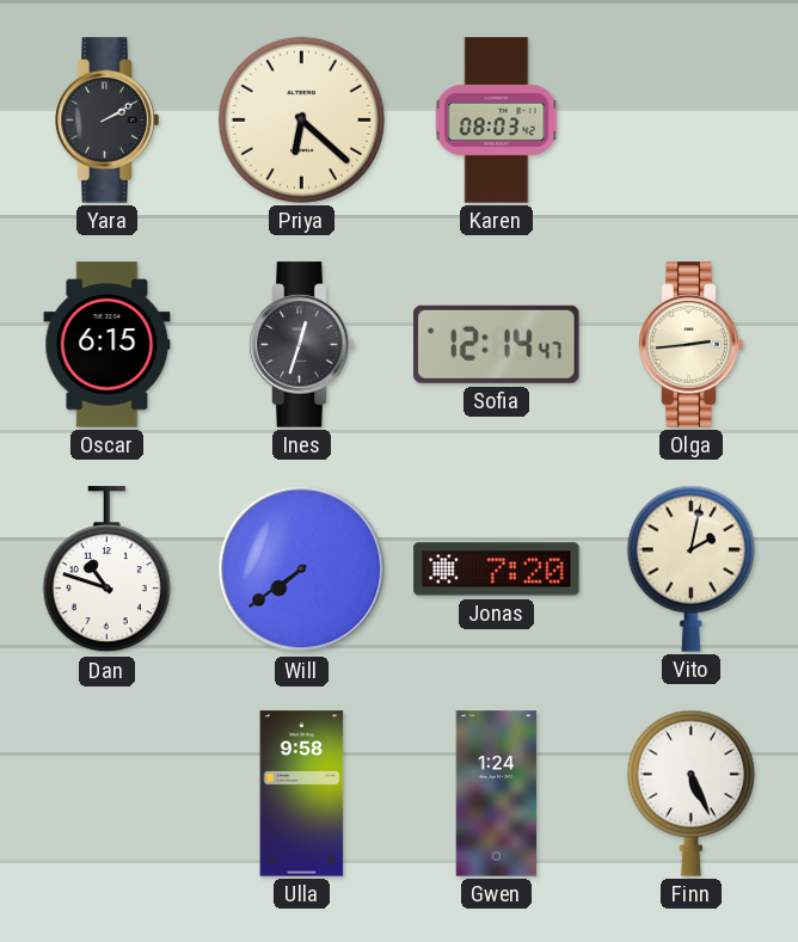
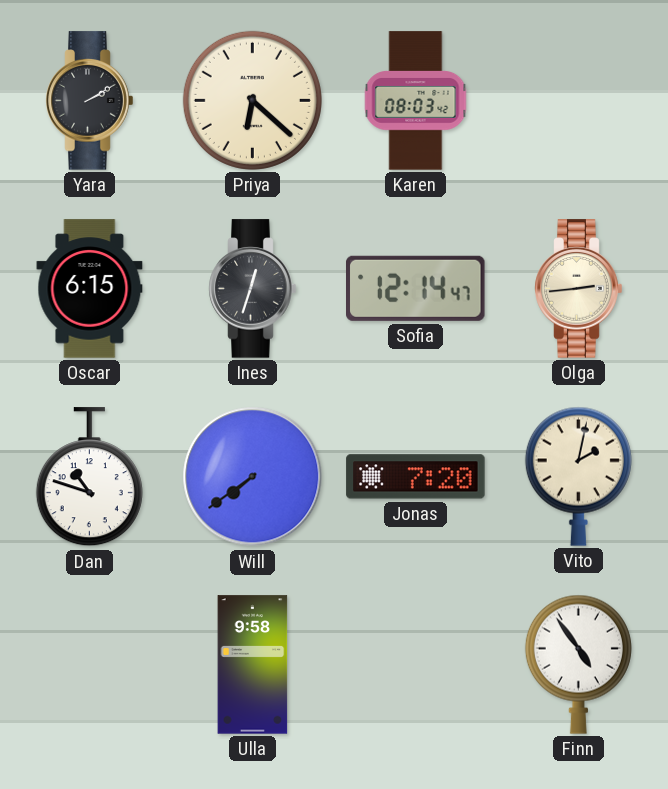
Gwen: 1:24 -> none (497, 794)
Finn: 5:26 -> 4:54 (578, 664)
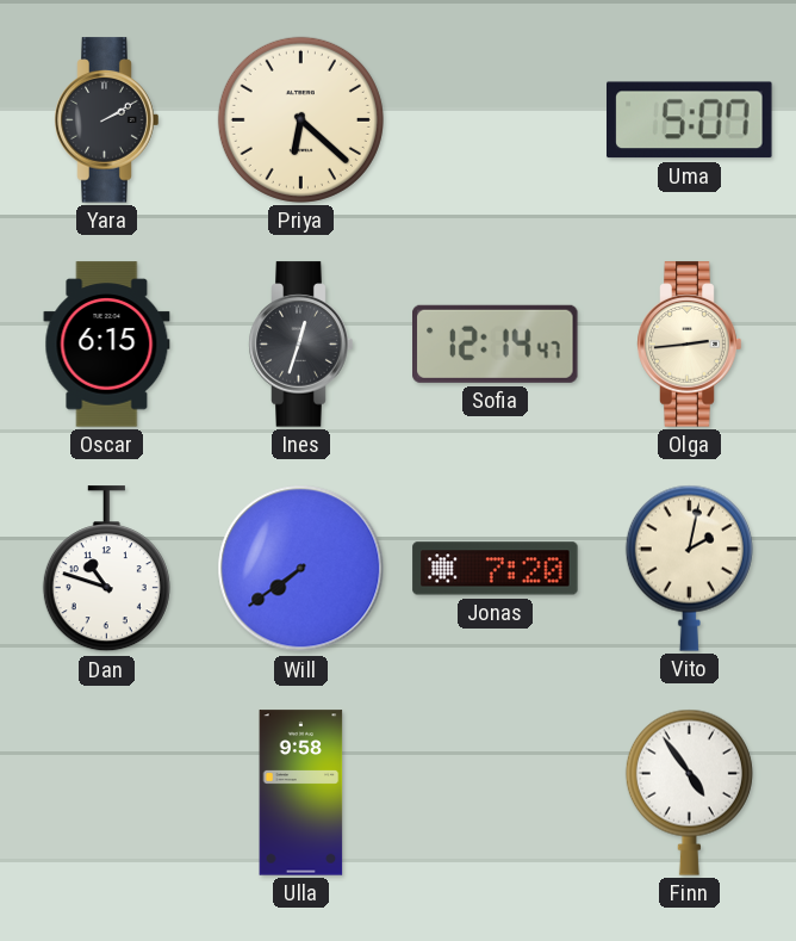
Karen: 08:03 -> none (416, 101)
Uma: none -> 5:07 (690, 120)
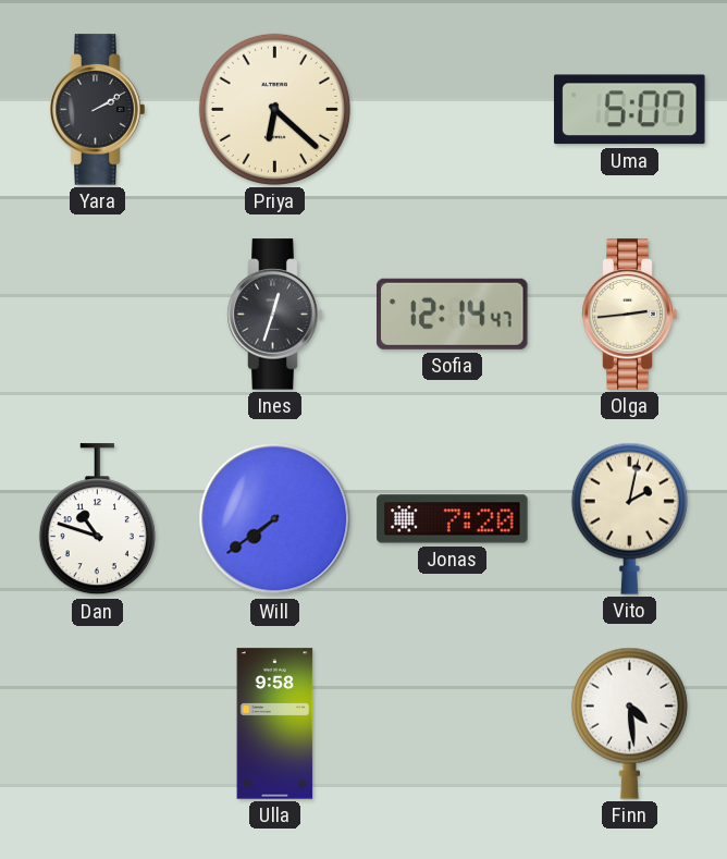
Oscar: 6:15 -> none (107, 345)
Finn: 4:54 -> 4:29 (629, 723)
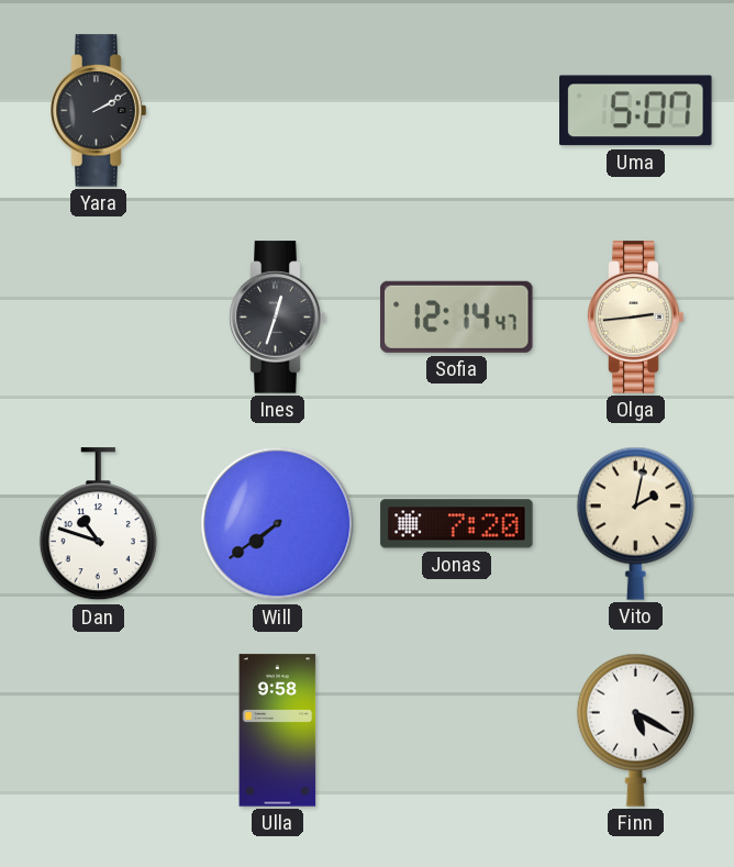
Priya: 6:22 -> none (274, 109)
Finn: 4:29 -> 5:20 (635, 730)
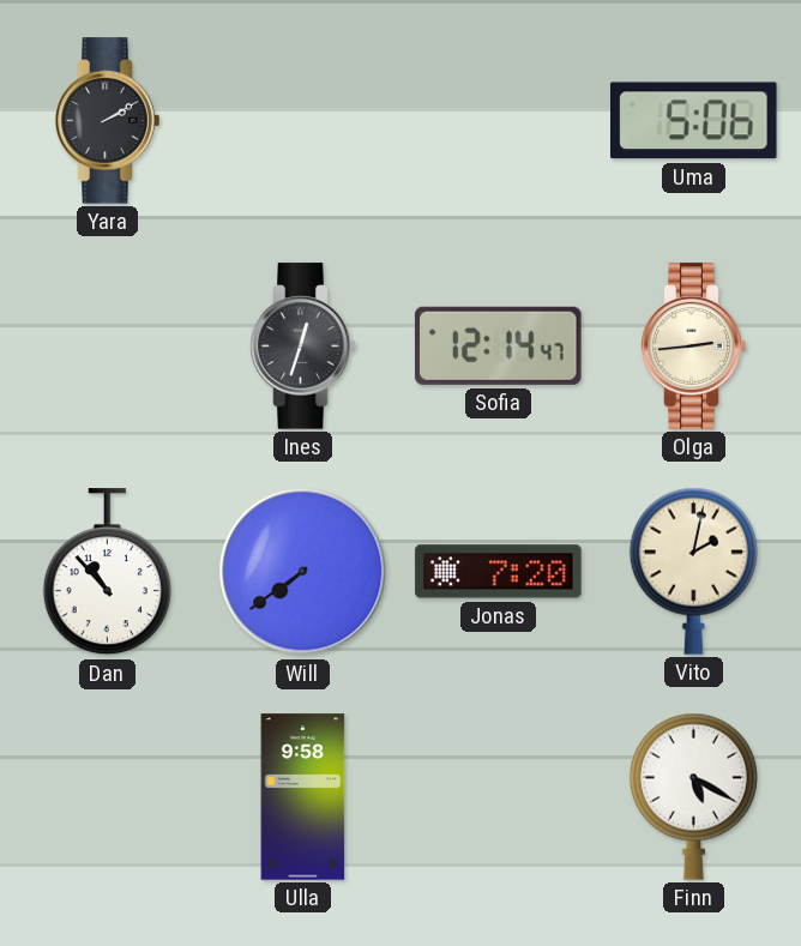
Uma: 5:07 -> 5:06 (694, 121)
Dan: 10:48 -> 10:53 (107, 572)
